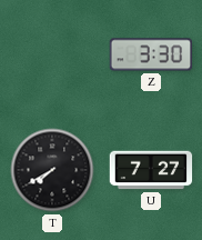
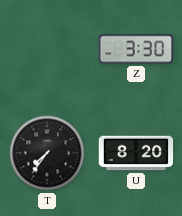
T: 7:40 -> 7:36 (47, 153)
U: 7:27 -> 8:20 (136, 153)
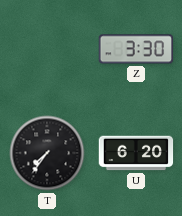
U: 8:20 -> 6:20 (136, 153)
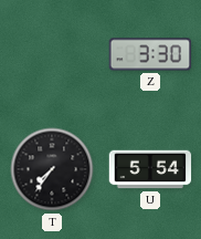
U: 6:20 -> 5:54 (150, 169)
